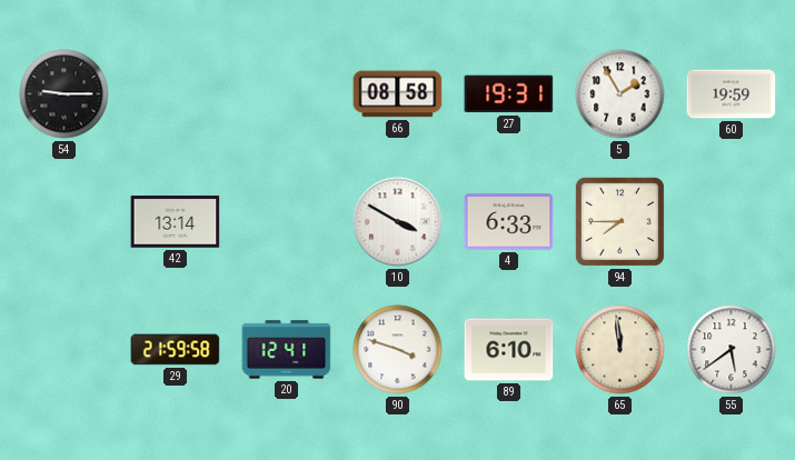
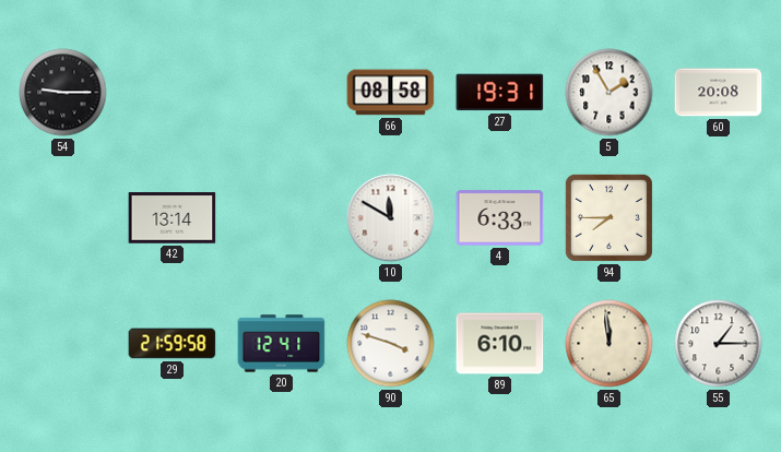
60: 19:59 -> 20:08 (719, 93)
10: 3:50 -> 11:50 (391, 218)
55: 5:39 -> 1:15 (719, 344)
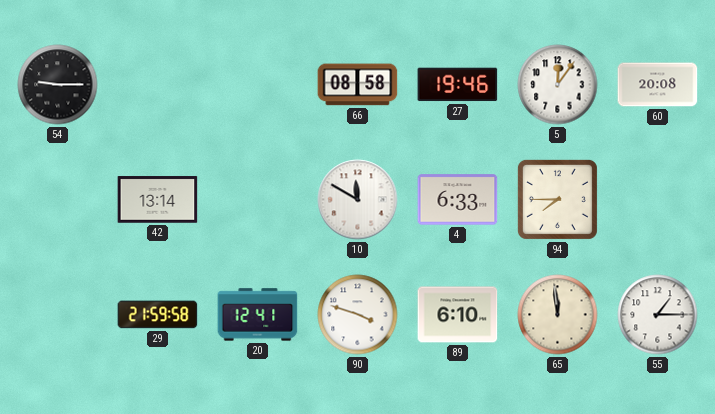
27: 19:31 -> 19:46 (458, 85)
5: 1:55 -> 12:06 (558, 85)
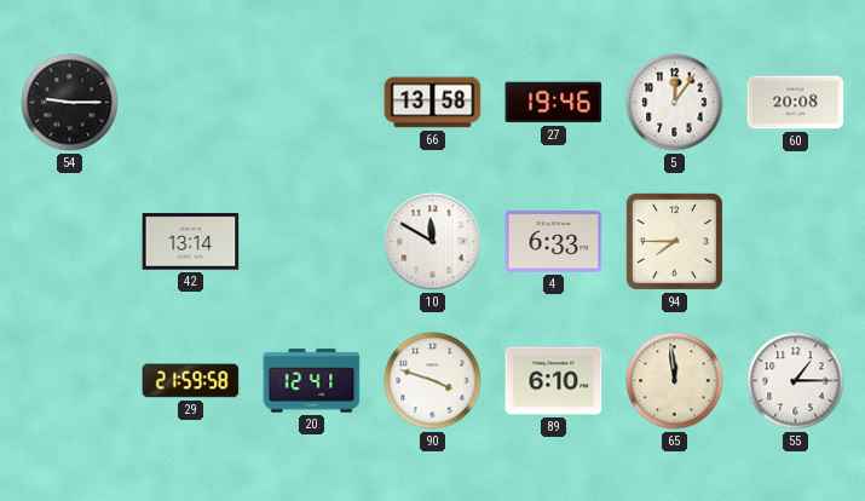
66: 08:58 -> 13:58 (433, 103)
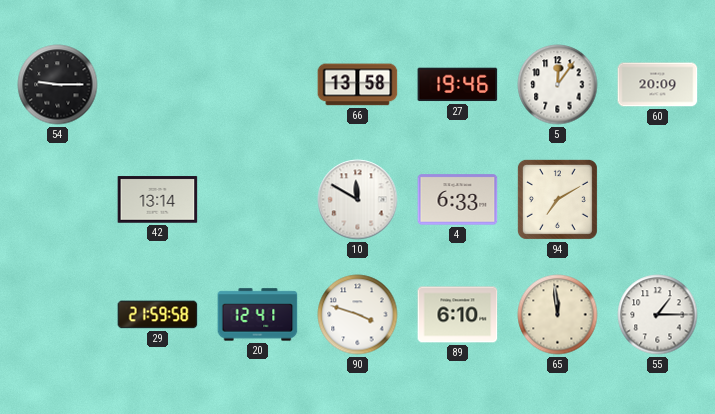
60: 20:08 -> 20:09 (658, 85)
94: 7:45 -> 7:10 (557, 199)
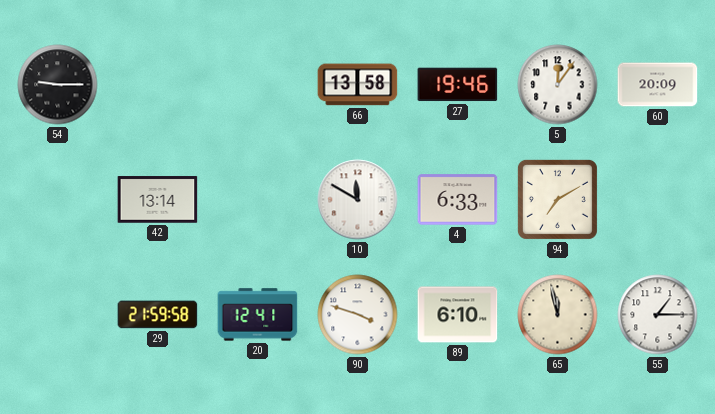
65: 11:59 -> 11:58 (558, 315)
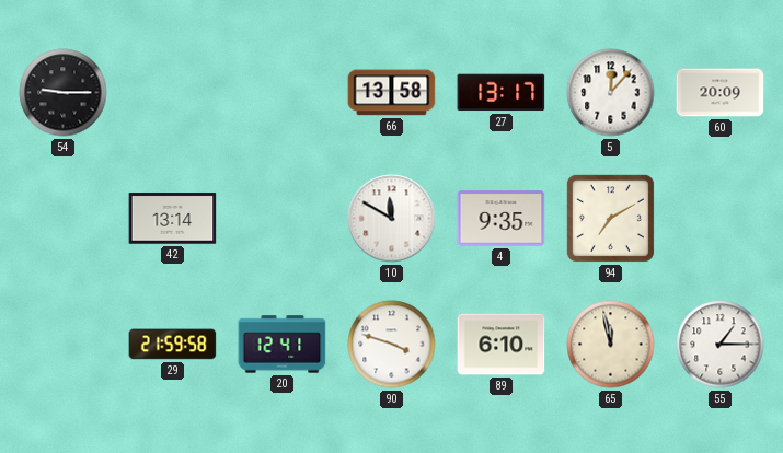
27: 19:46 -> 13:17 (502, 93)
5: 12:06 -> 12:07 (611, 93)
4: 6:33 -> 9:35 (502, 219)
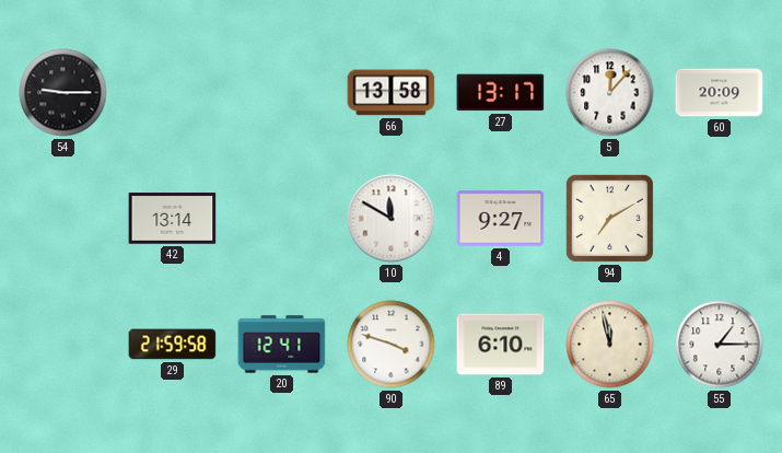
4: 9:35 -> 9:27 (501, 219)
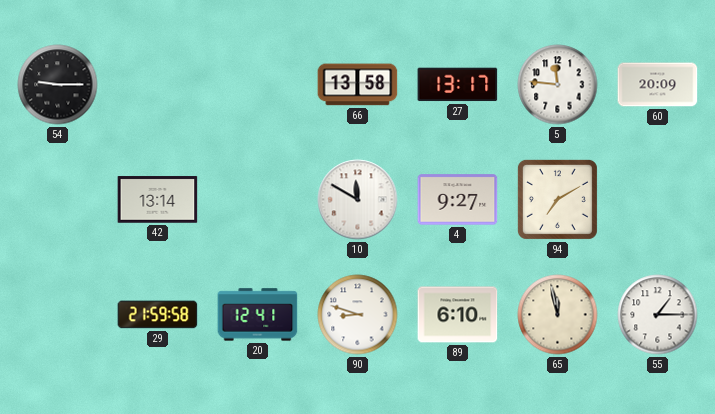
5: 12:07 -> 11:46 (558, 85)
90: 3:48 -> 8:48 (358, 315)
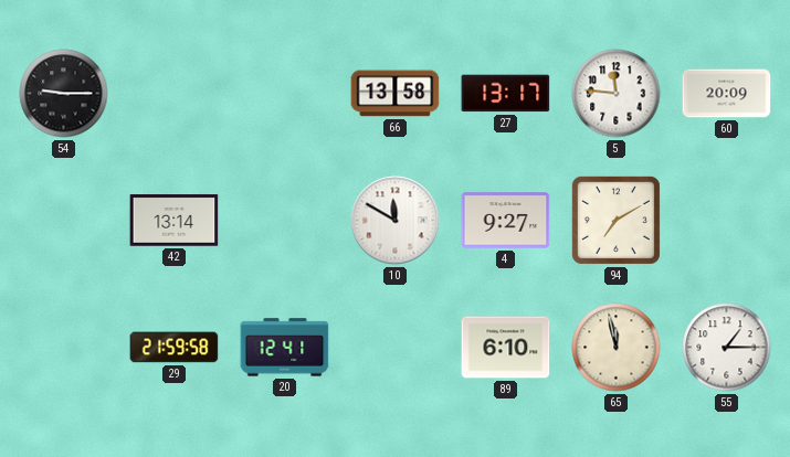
90: 8:48 -> none (358, 315)
